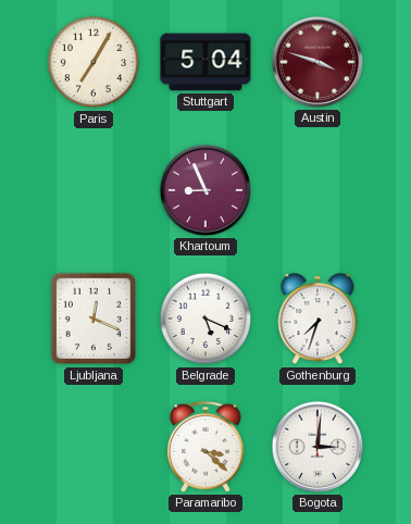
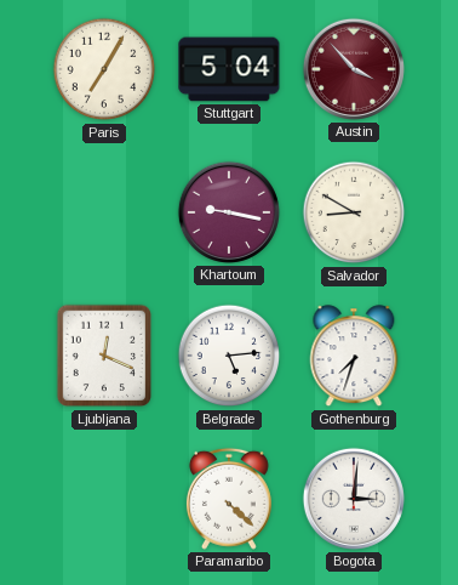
Austin: 3:48 -> 3:53 (354, 69)
Khartoum: 8:56 -> 9:17 (229, 212)
Salvador: none -> 8:50 (354, 212)
Belgrade: 5:19 -> 5:14 (229, 356)
Paramaribo: 3:22 -> 4:22 (229, 499)
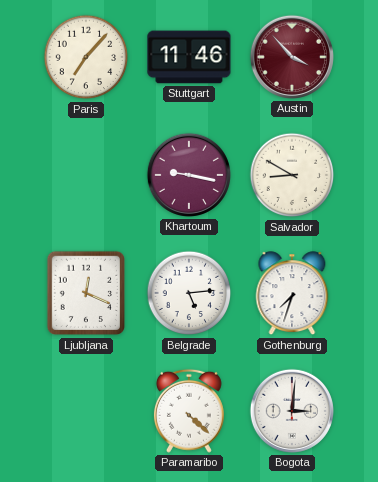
Paris: 7:05 -> 7:07 (86, 57)
Stuttgart: 5:04 -> 11:46 (189, 57)
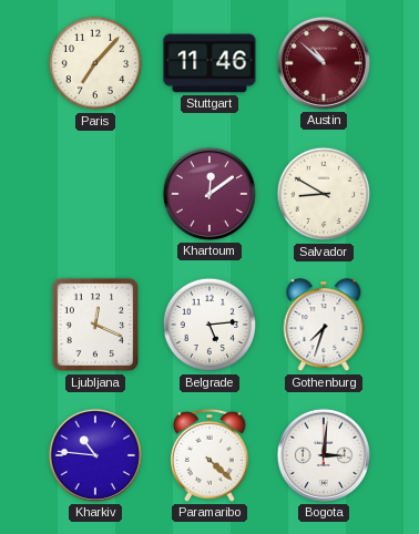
Austin: 3:53 -> 10:52 (324, 63)
Khartoum: 9:17 -> 12:09 (209, 194)
Kharkiv: none -> 10:46 (95, 455)
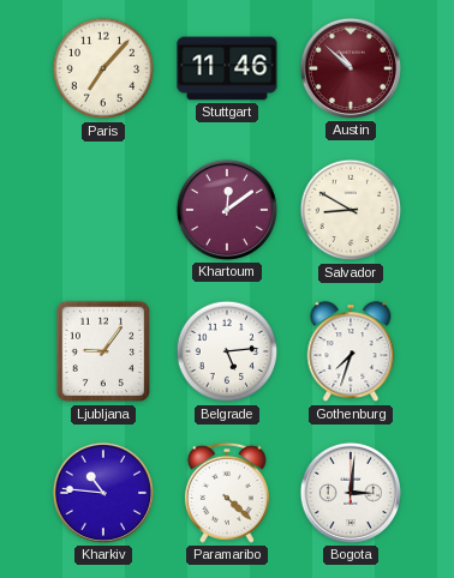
Ljubljana: 12:19 -> 9:06 (102, 351)
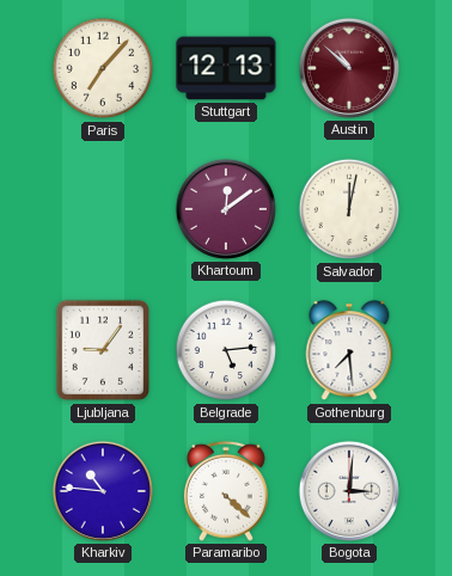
Stuttgart: 11:46 -> 12:13 (226, 68)
Salvador: 8:50 -> 12:02 (349, 209)
Gothenburg: 7:33 -> 7:29 (349, 351)
